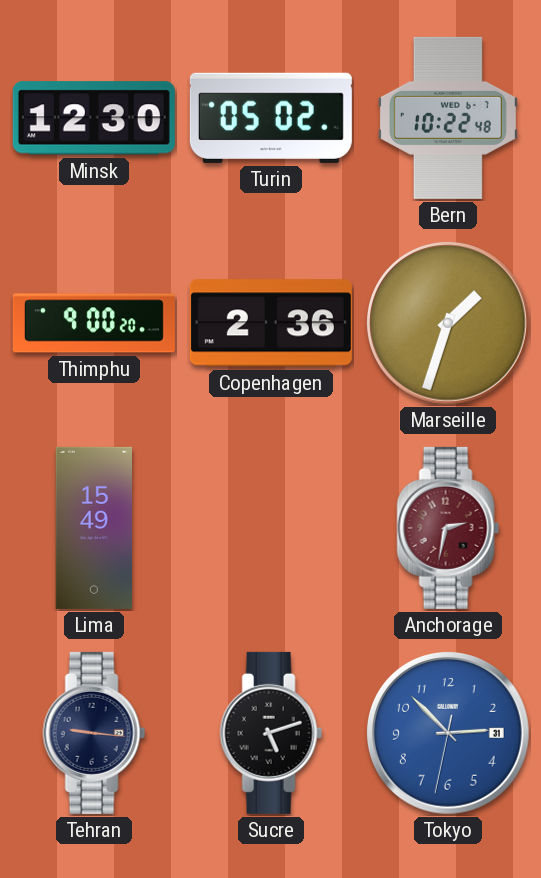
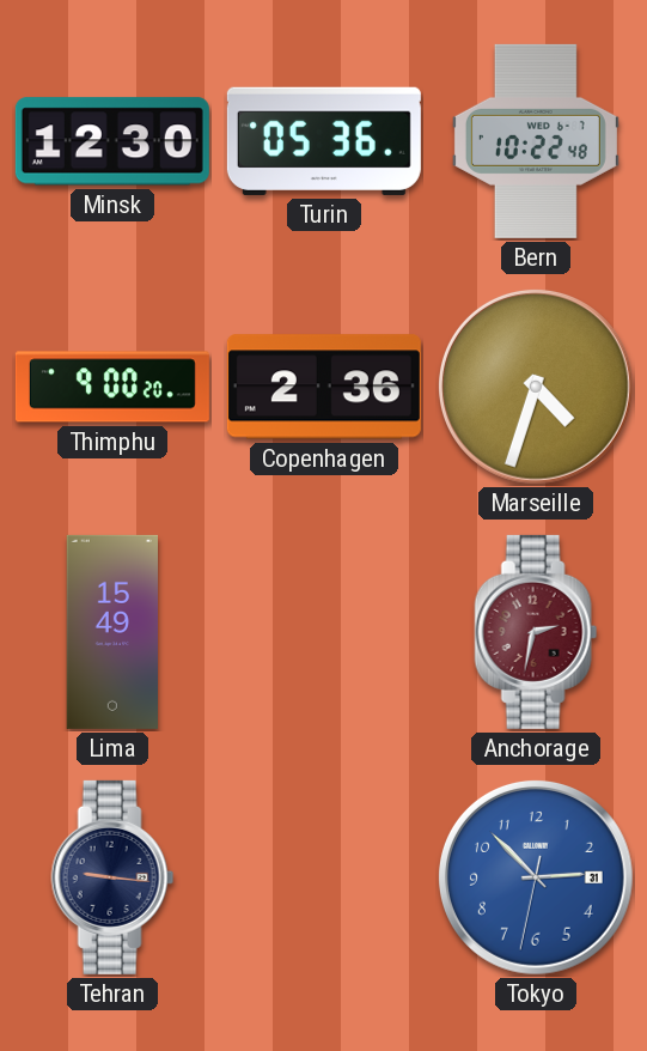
Turin: 05:02 -> 05:36 (324, 141)
Marseille: 1:33 -> 4:33 (536, 387)
Sucre: 5:12 -> none (271, 733)
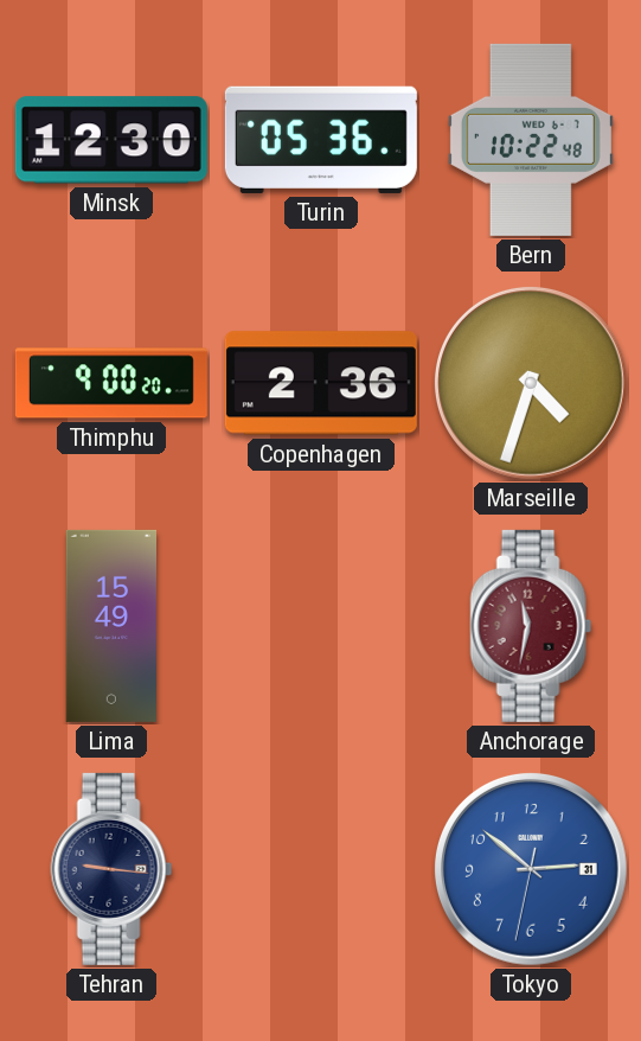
Anchorage: 2:32 -> 11:32 (531, 626)
Tokyo: 2:52 -> 2:51 (531, 869)
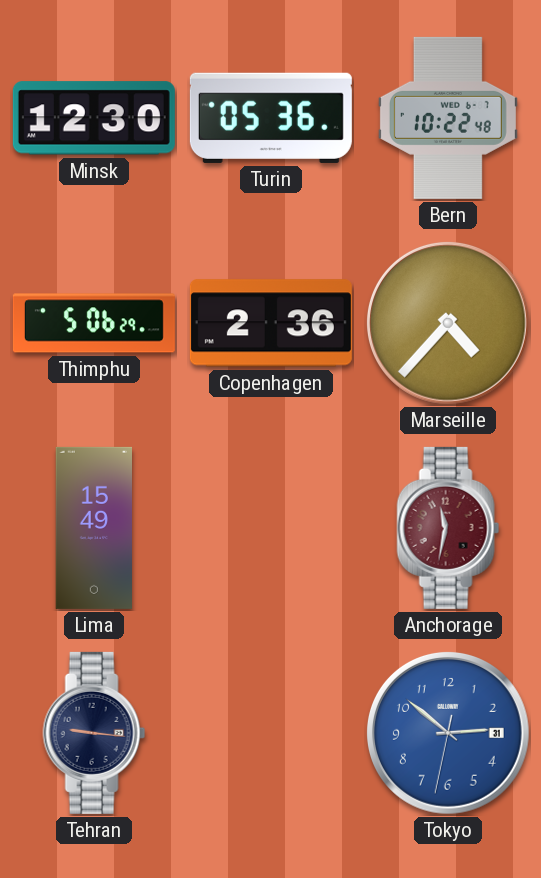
Thimphu: 9:00 -> 5:06 (94, 323)
Marseille: 4:33 -> 4:37 (448, 323)
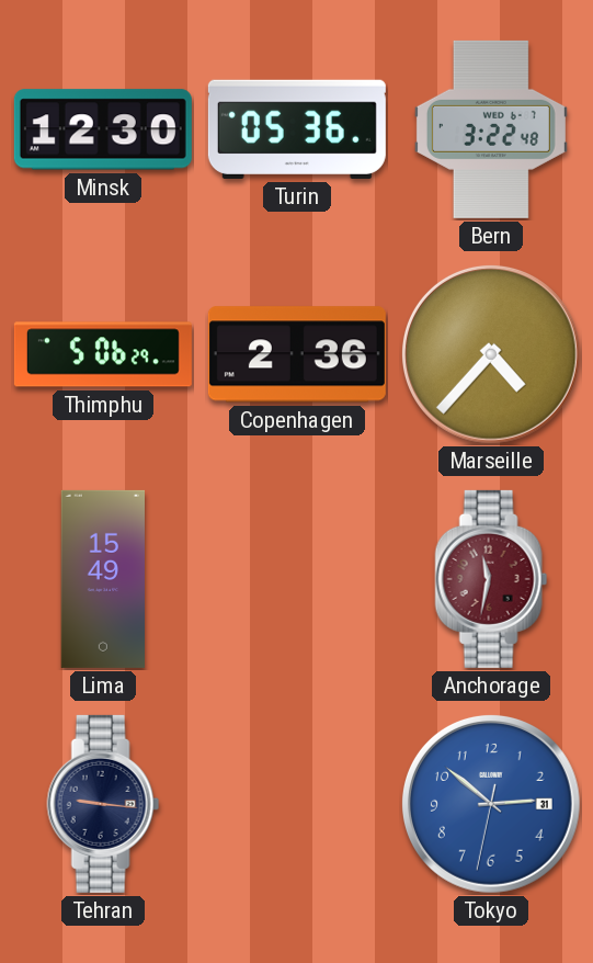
Bern: 10:22 -> 3:22 (491, 129)
